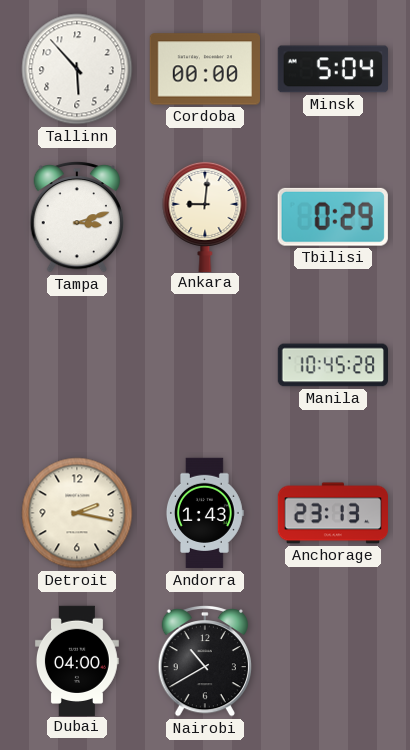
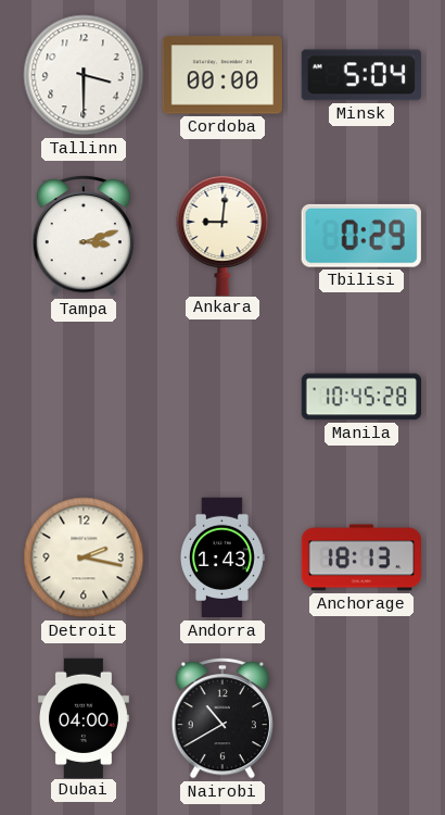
Tallinn: 5:53 -> 3:30 (84, 75)
Anchorage: 23:13 -> 18:13 (360, 557)
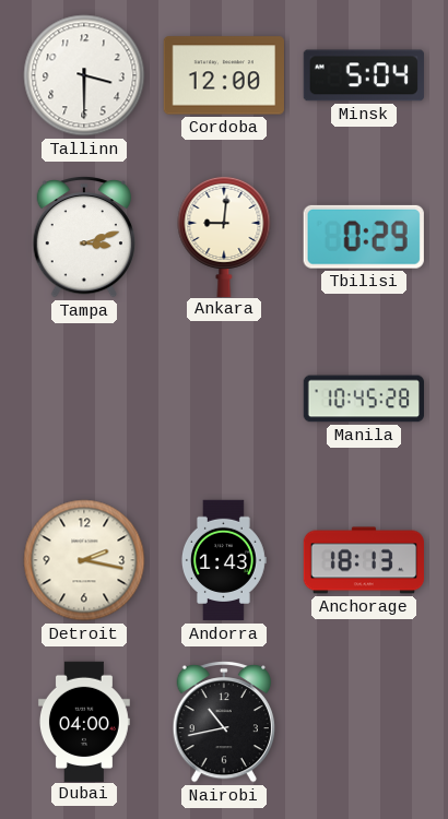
Cordoba: 00:00 -> 12:00 (224, 75)
Nairobi: 10:40 -> 10:43 (223, 722)
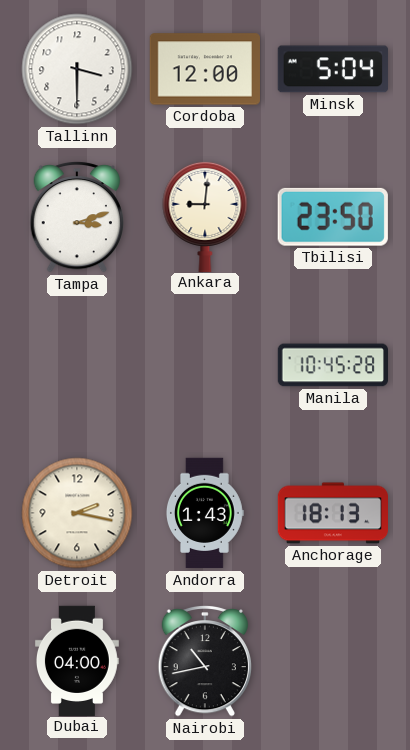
Tbilisi: 0:29 -> 23:50 (333, 217)
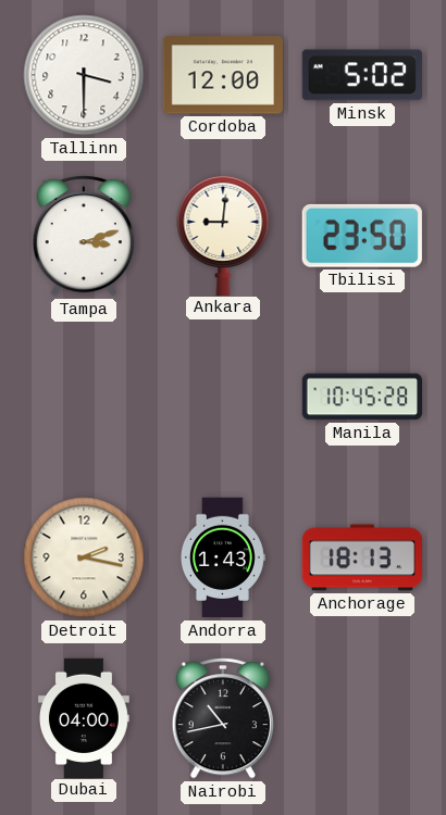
Minsk: 5:04 -> 5:02 (362, 75)
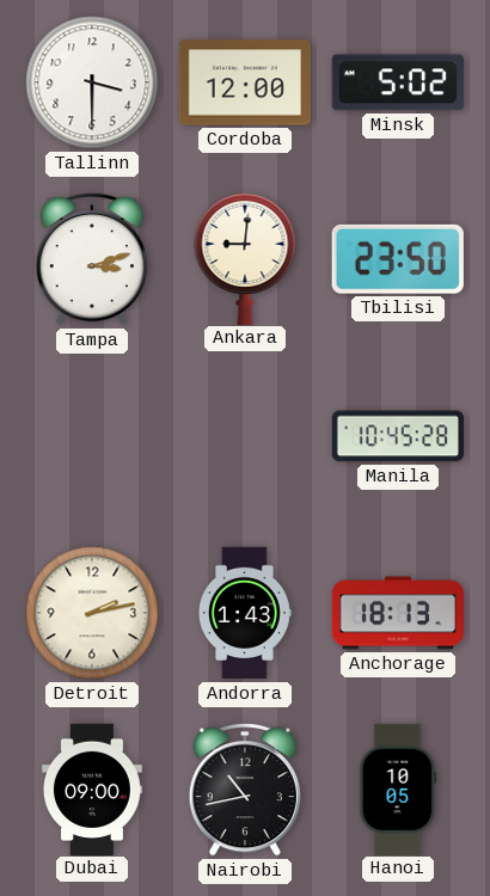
Detroit: 2:17 -> 2:13 (92, 613)
Dubai: 04:00 -> 09:00 (92, 788)
Hanoi: none -> 10:05 (398, 788)
